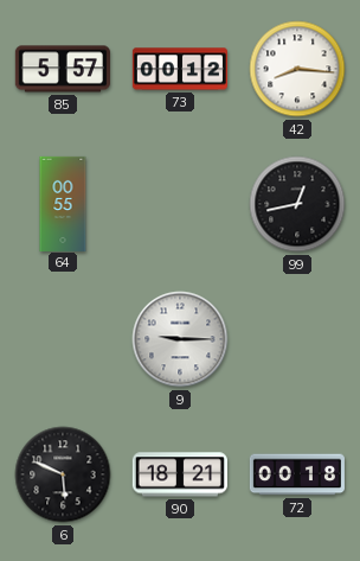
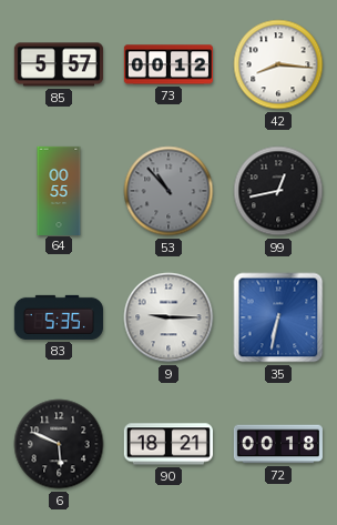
53: none -> 10:53 (168, 191)
83: none -> 5:35 (59, 317)
35: none -> 6:32 (278, 317)
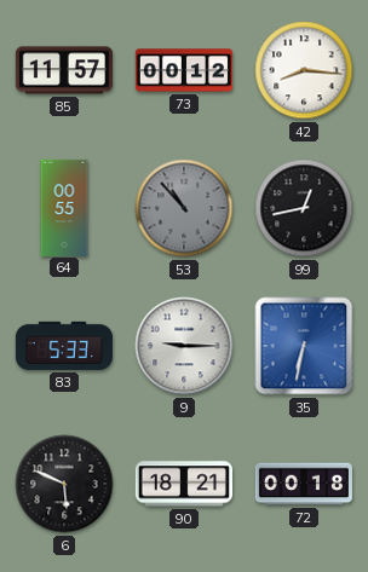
85: 5:57 -> 11:57 (64, 70)
83: 5:35 -> 5:33 (64, 346)
